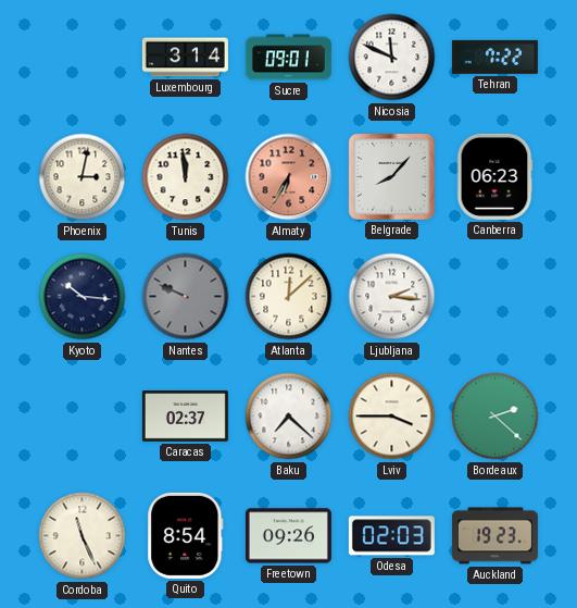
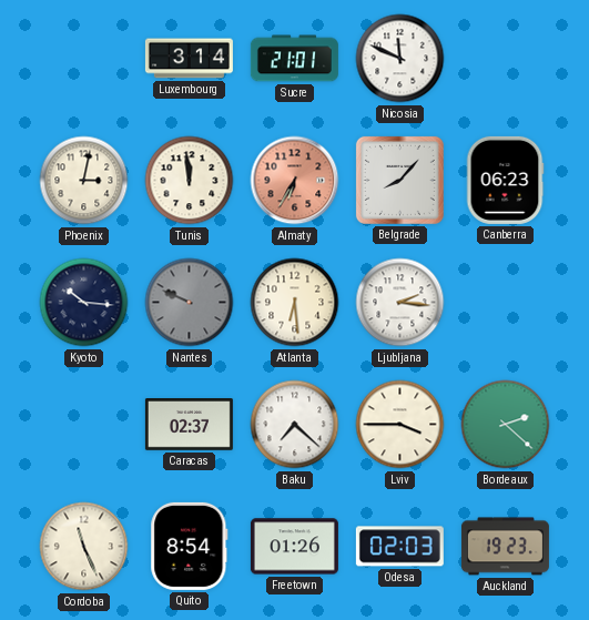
Sucre: 09:01 -> 21:01 (294, 59)
Tehran: 7:22 -> none (494, 57)
Atlanta: 12:08 -> 6:29 (295, 303)
Freetown: 09:26 -> 01:26 (294, 547)
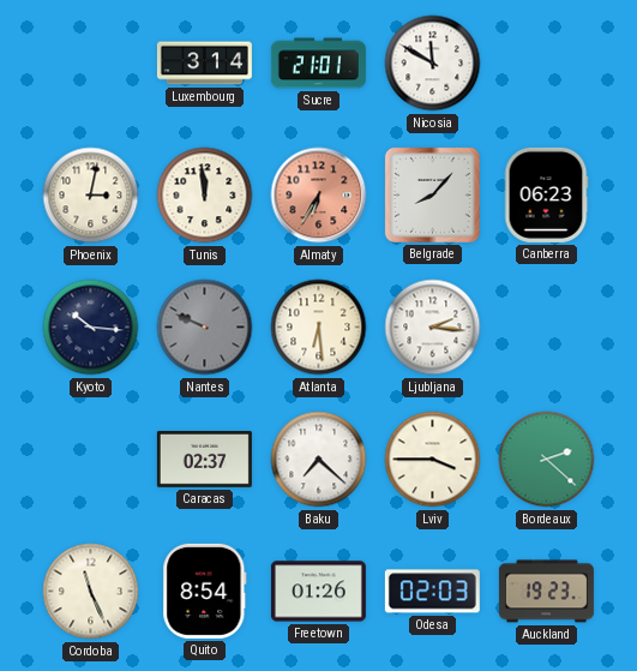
Nicosia: 11:49 -> 11:50 (433, 64)
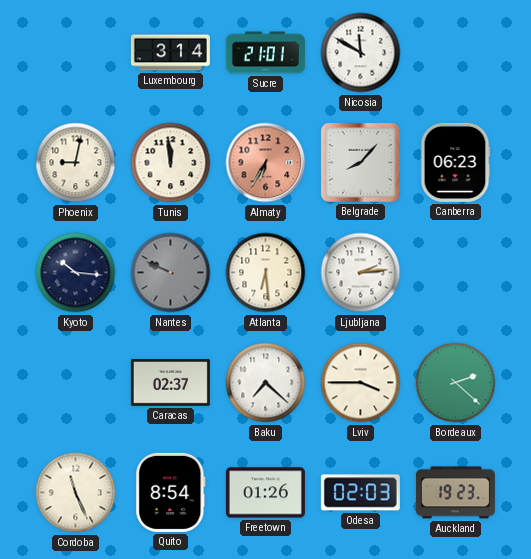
Phoenix: 3:02 -> 9:02 (76, 163)
Ljubljana: 2:16 -> 2:14 (361, 273)
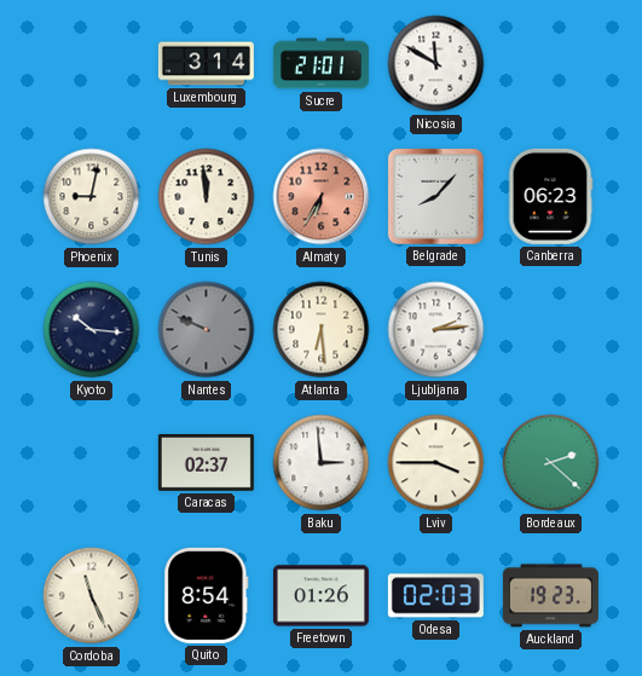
Baku: 7:22 -> 2:59 (322, 463)
